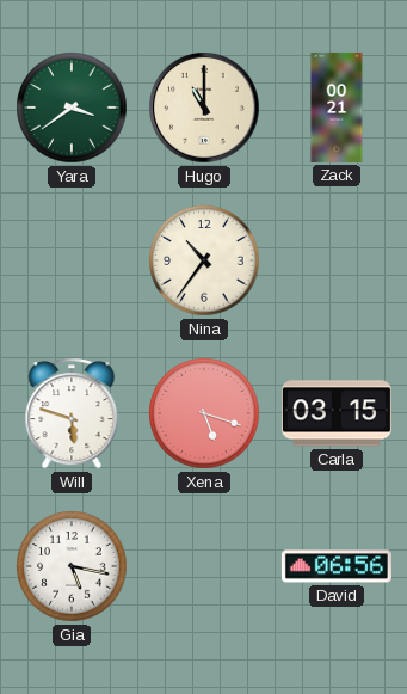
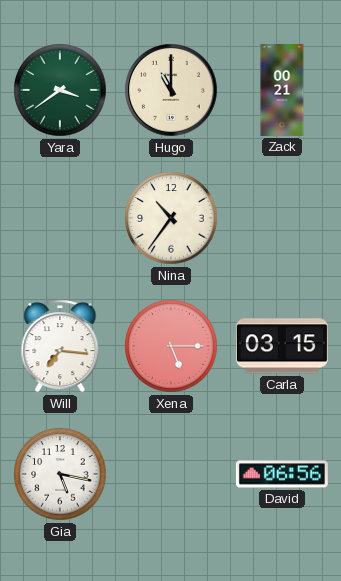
Will: 5:48 -> 7:16 (60, 346)
Xena: 5:18 -> 5:15 (171, 346)
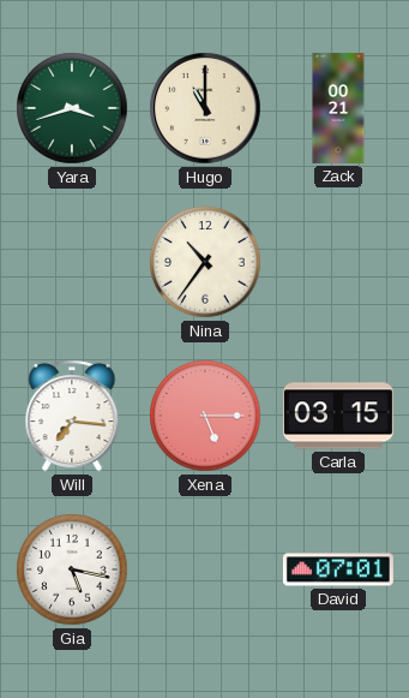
Yara: 3:39 -> 3:42 (72, 108)
David: 06:56 -> 07:01 (338, 569)
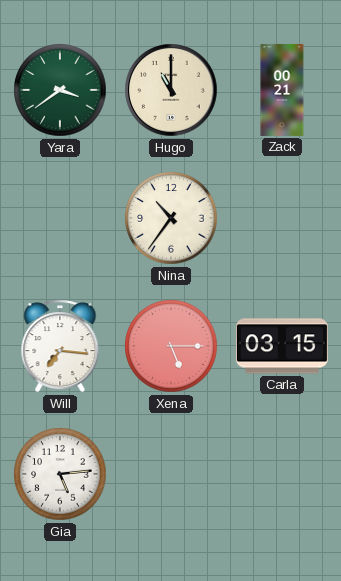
Yara: 3:42 -> 3:39 (60, 90)
Gia: 5:17 -> 5:14 (60, 474)
David: 07:01 -> none (338, 569)
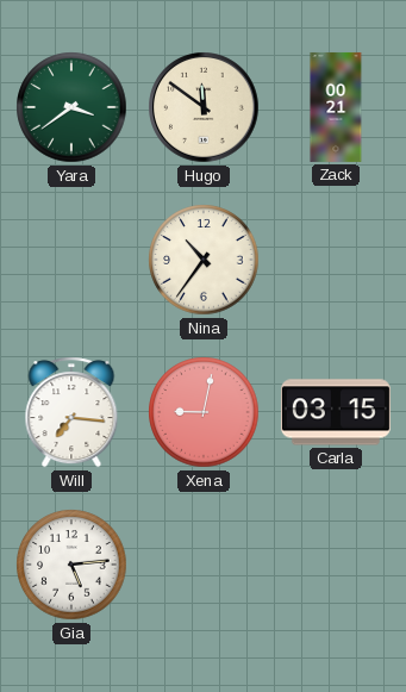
Hugo: 11:00 -> 11:51 (204, 107)
Xena: 5:15 -> 9:02 (204, 412)
